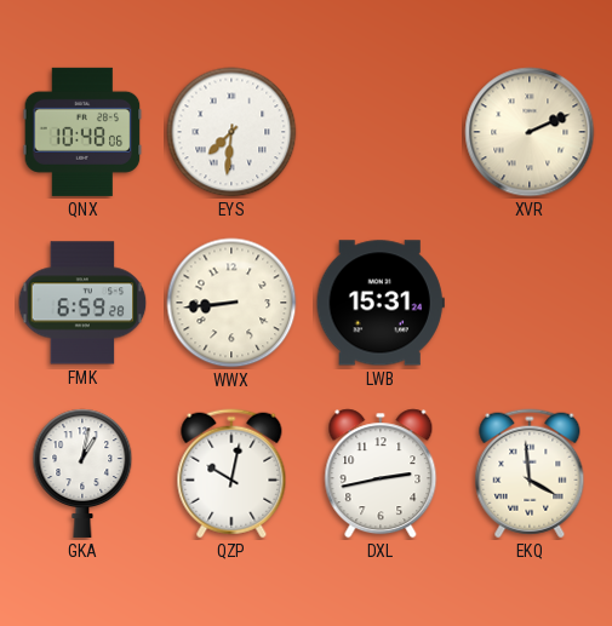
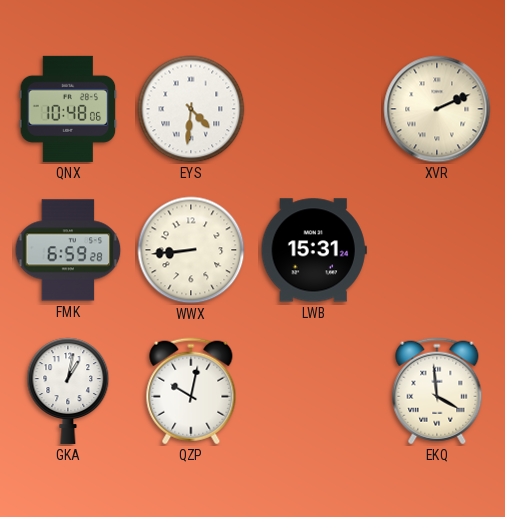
EYS: 7:31 -> 4:31 (191, 109)
DXL: 2:43 -> none (381, 473)
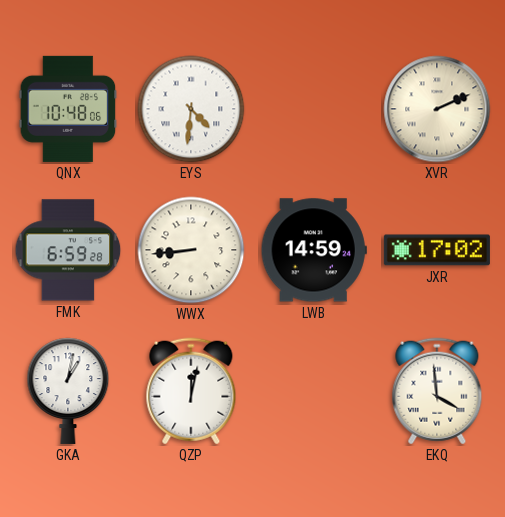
LWB: 15:31 -> 14:59 (314, 250)
JXR: none -> 17:02 (437, 250)
QZP: 10:02 -> 12:02 (191, 391)
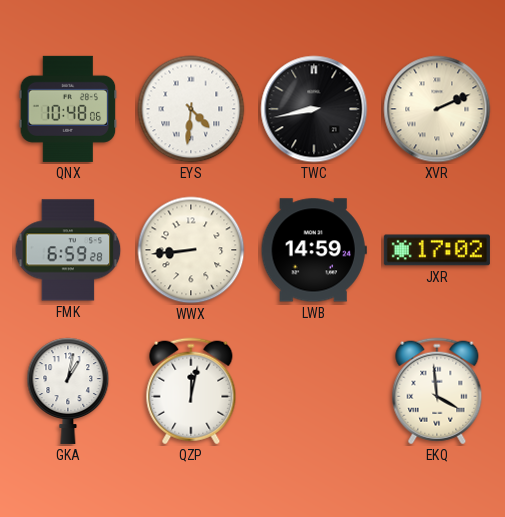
TWC: none -> 8:43 (314, 109)
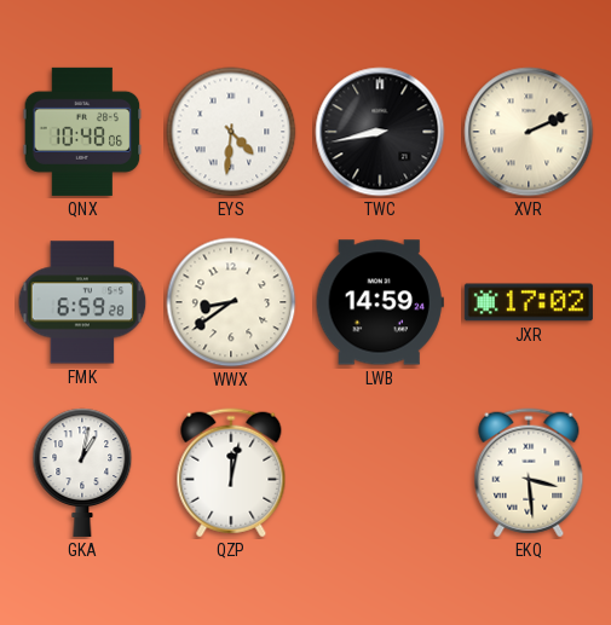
WWX: 8:44 -> 8:39 (231, 302)
EKQ: 3:59 -> 3:29 (529, 473)
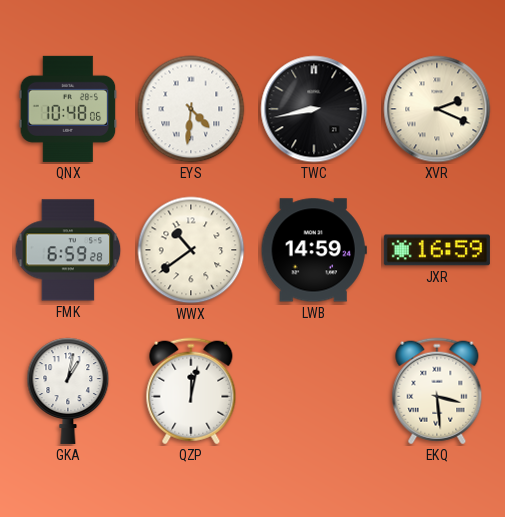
XVR: 2:11 -> 2:19 (437, 109)
WWX: 8:39 -> 10:39 (191, 250)
JXR: 17:02 -> 16:59 (437, 250)
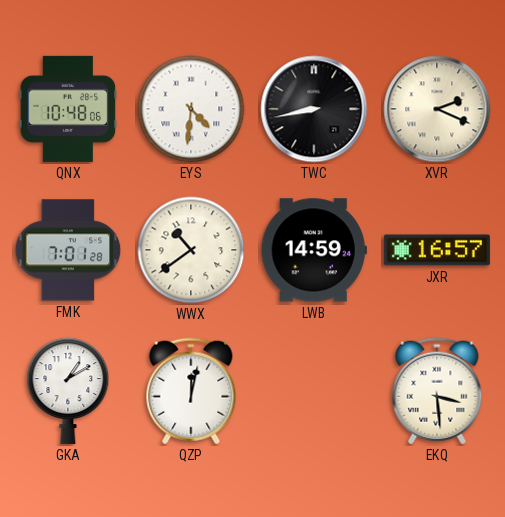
FMK: 6:59 -> 7:01 (68, 250)
JXR: 16:59 -> 16:57 (437, 250)
GKA: 1:02 -> 1:10 (68, 391)
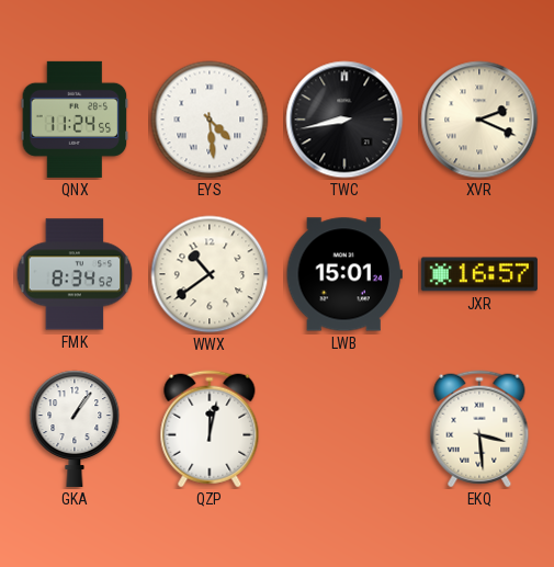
QNX: 10:48 -> 11:24 (75, 120)
EYS: 4:31 -> 4:29 (210, 120)
FMK: 7:01 -> 8:34 (75, 274)
LWB: 14:59 -> 15:01 (344, 274)
GKA: 1:10 -> 1:06 (75, 429)
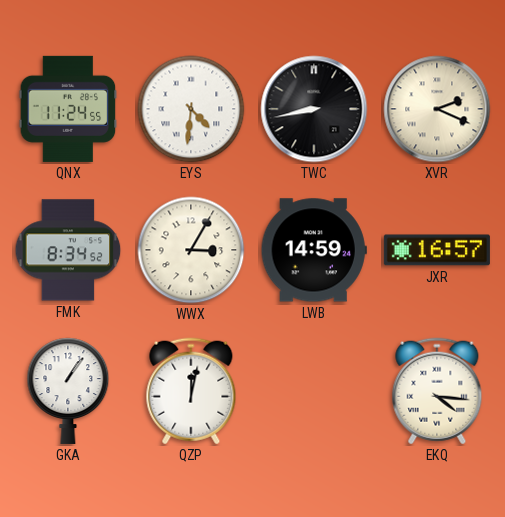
EYS: 4:29 -> 4:31 (191, 109)
WWX: 10:39 -> 3:05 (191, 250)
LWB: 15:01 -> 14:59 (314, 250)
EKQ: 3:29 -> 4:16 (437, 391)
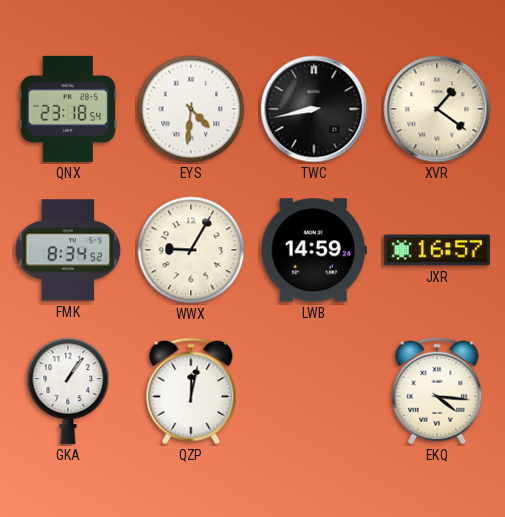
QNX: 11:24 -> 23:18 (68, 109)
XVR: 2:19 -> 1:21 (437, 109)
WWX: 3:05 -> 9:05 (191, 250)
